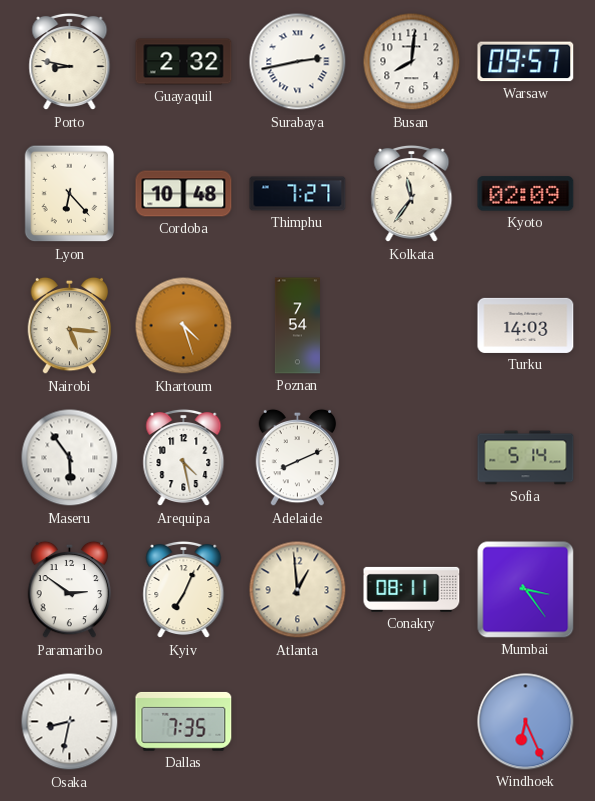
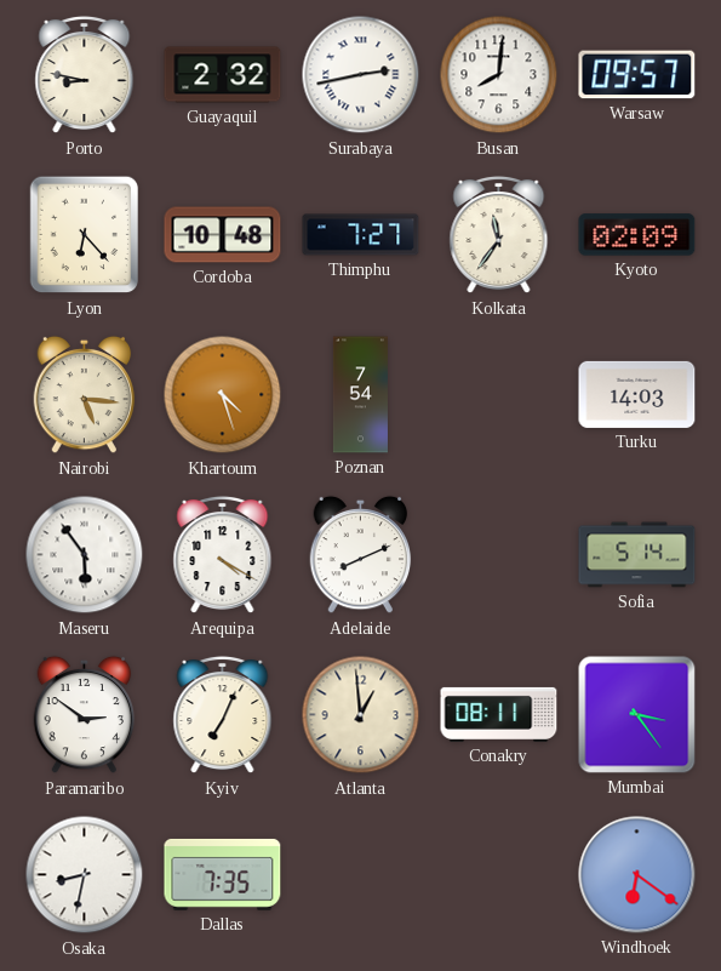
Arequipa: 4:28 -> 4:20 (223, 555)
Windhoek: 6:26 -> 6:21 (637, 875)
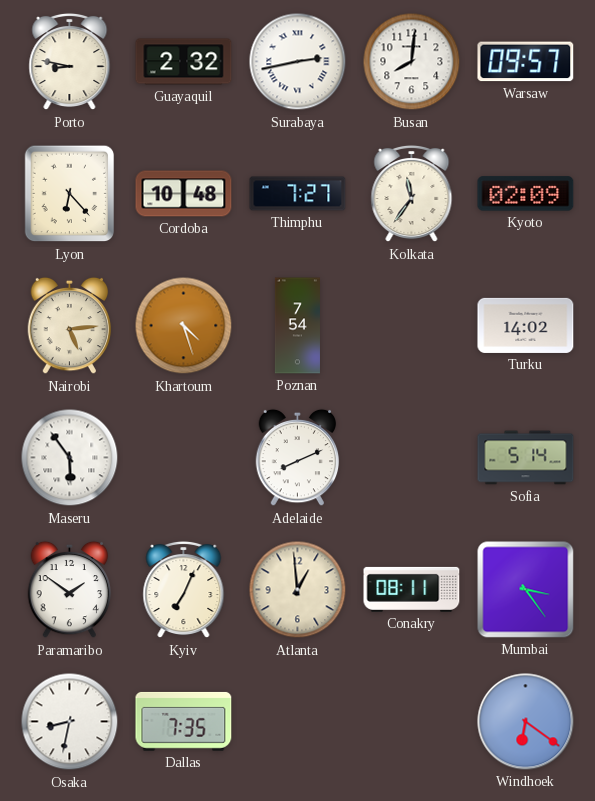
Nairobi: 5:16 -> 5:14 (70, 326)
Turku: 14:03 -> 14:02 (526, 325)
Arequipa: 4:20 -> none (223, 555)
Paramaribo: 2:51 -> 1:51 (70, 590)
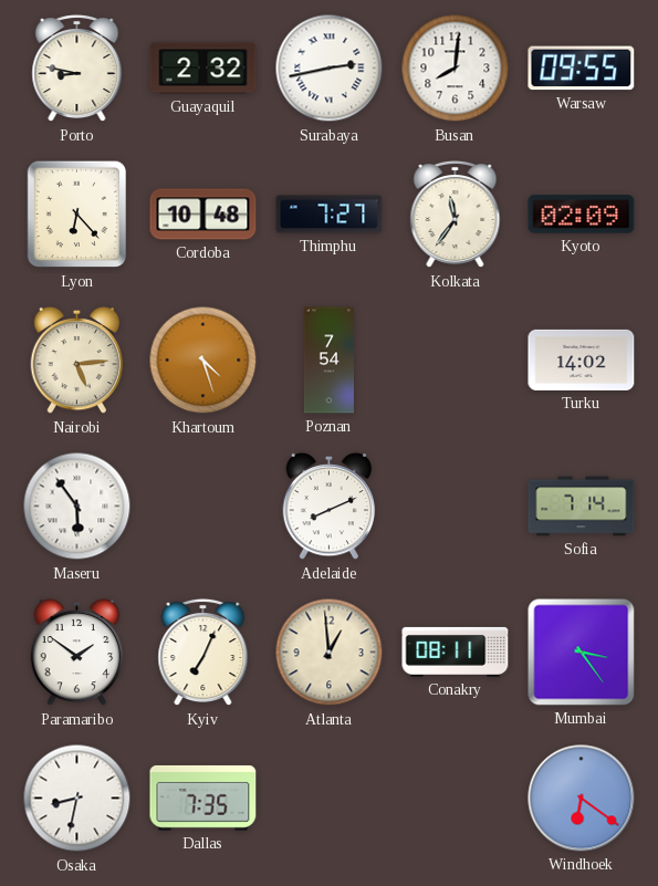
Warsaw: 09:57 -> 09:55 (582, 69)
Sofia: 5:14 -> 7:14 (582, 507)
